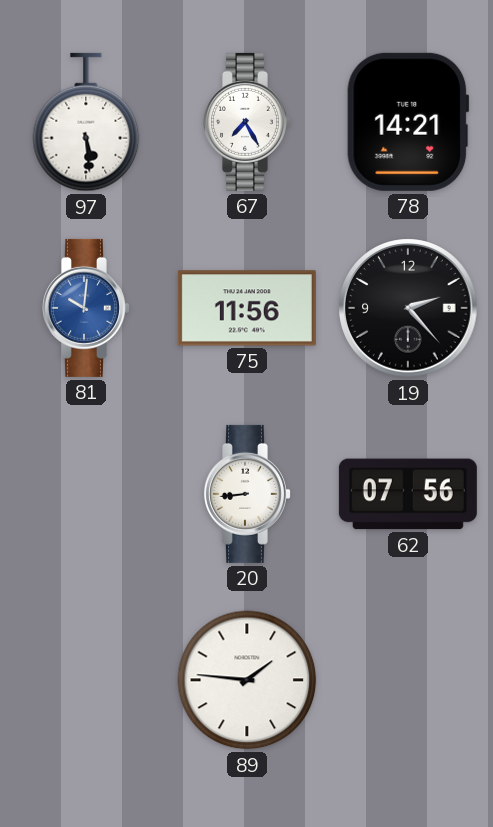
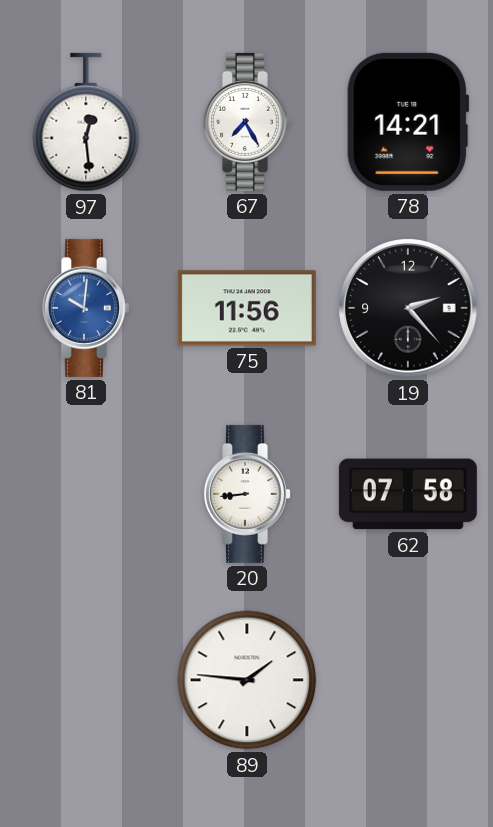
97: 5:29 -> 12:29 (86, 122)
62: 07:56 -> 07:58 (408, 494)
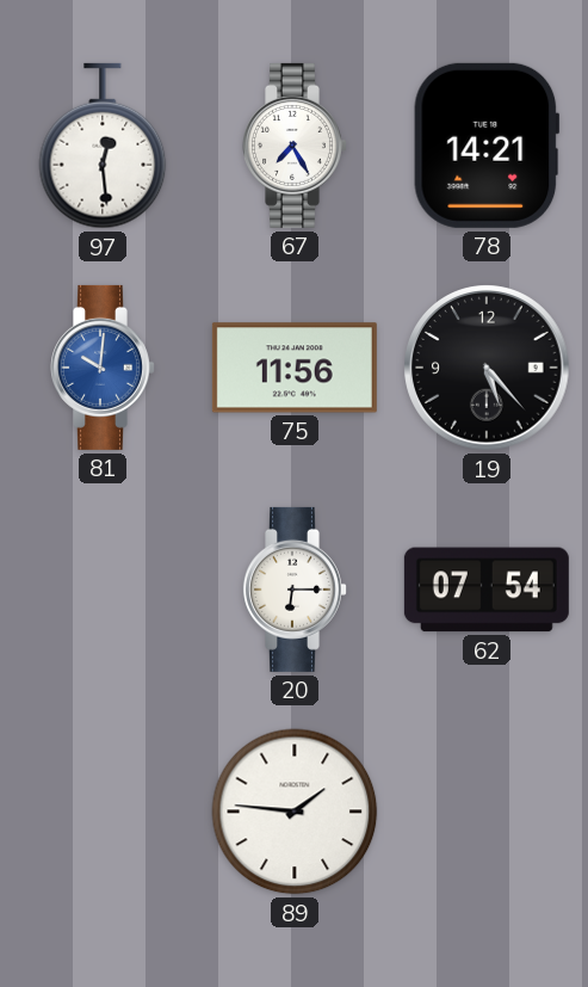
19: 2:23 -> 5:23 (487, 368)
20: 8:44 -> 6:15 (296, 590)
62: 07:58 -> 07:54 (487, 590)
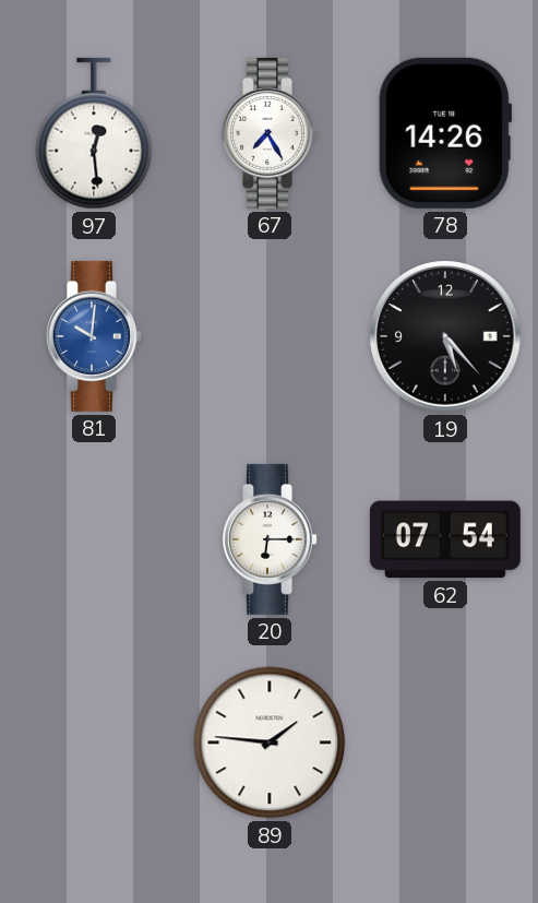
78: 14:21 -> 14:26 (445, 133)
75: 11:56 -> none (295, 368)
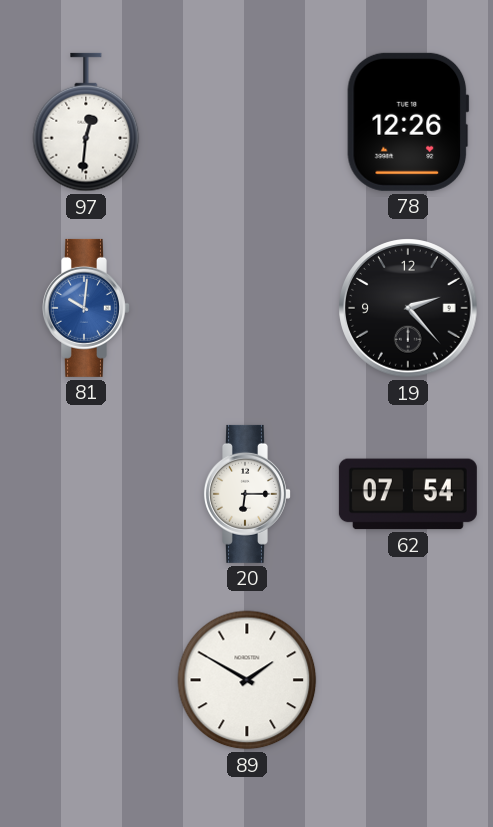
97: 12:29 -> 12:31 (86, 122)
67: 7:25 -> none (271, 133)
78: 14:26 -> 12:26 (408, 122)
19: 5:23 -> 2:23 (408, 308)
89: 1:46 -> 1:50 (247, 680)
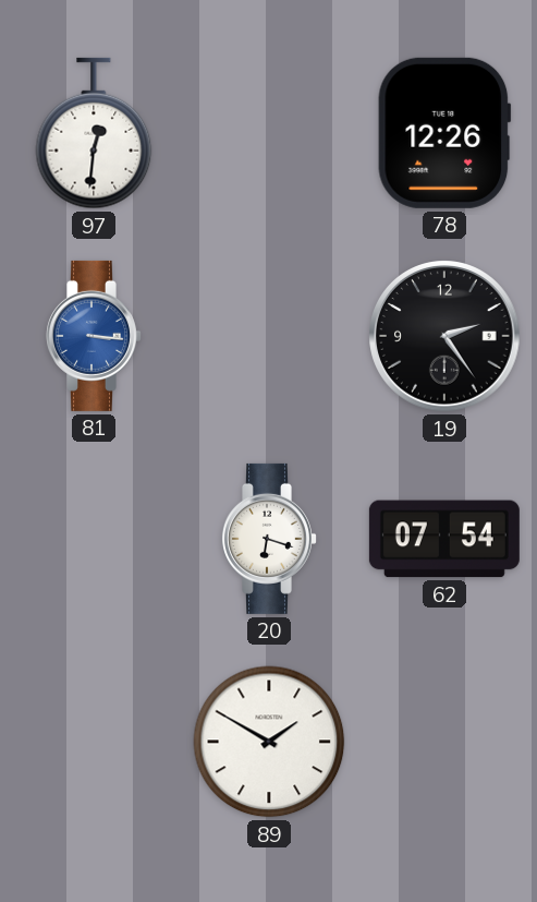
81: 10:01 -> 3:16 (95, 336)
19: 2:23 -> 2:24 (444, 336)
20: 6:15 -> 6:18 (270, 539)
